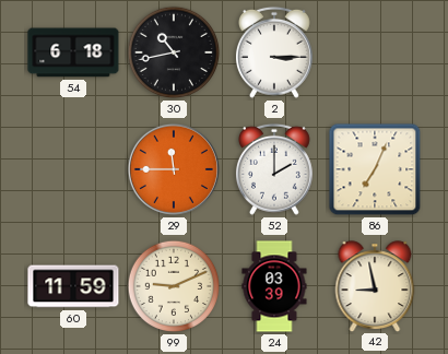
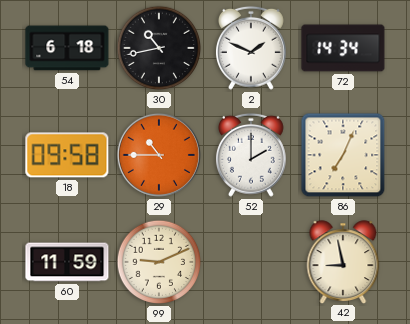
2: 3:15 -> 1:49 (251, 48)
72: none -> 14:34 (343, 48)
18: none -> 09:58 (67, 155)
29: 11:45 -> 10:45 (159, 155)
24: 03:39 -> none (274, 286)
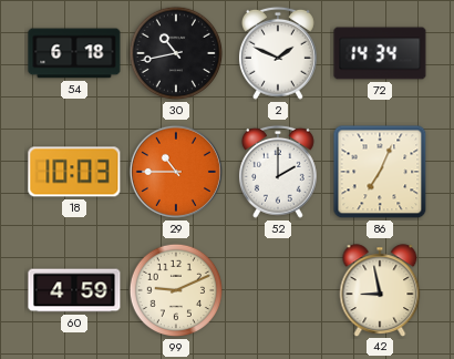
18: 09:58 -> 10:03 (74, 172)
60: 11:59 -> 4:59 (74, 290)
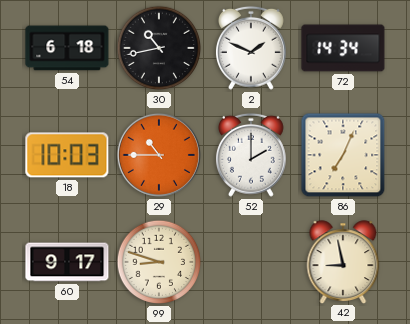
60: 4:59 -> 9:17 (67, 262)
99: 9:11 -> 8:48 (159, 262)
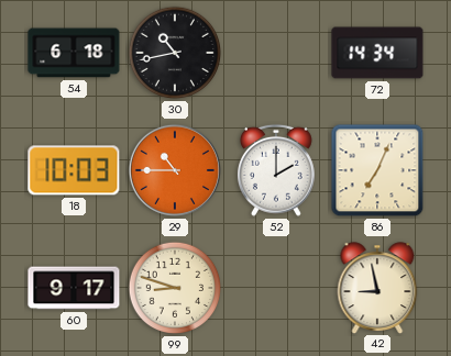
2: 1:49 -> none (251, 48)
